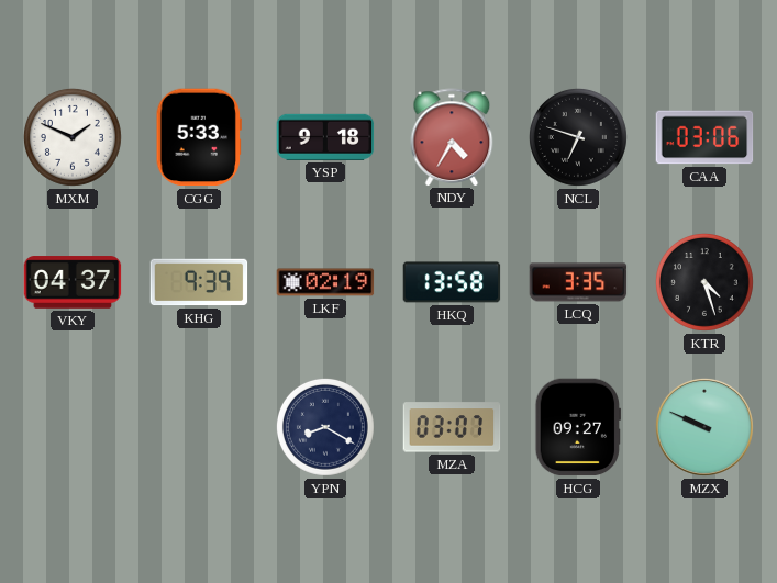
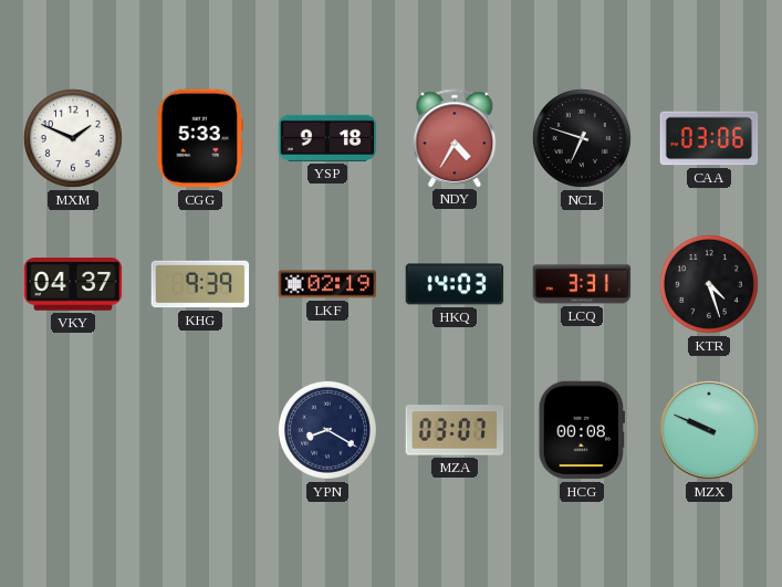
HKQ: 13:58 -> 14:03 (455, 284)
LCQ: 3:35 -> 3:31 (582, 284)
HCG: 09:27 -> 00:08 (582, 430)
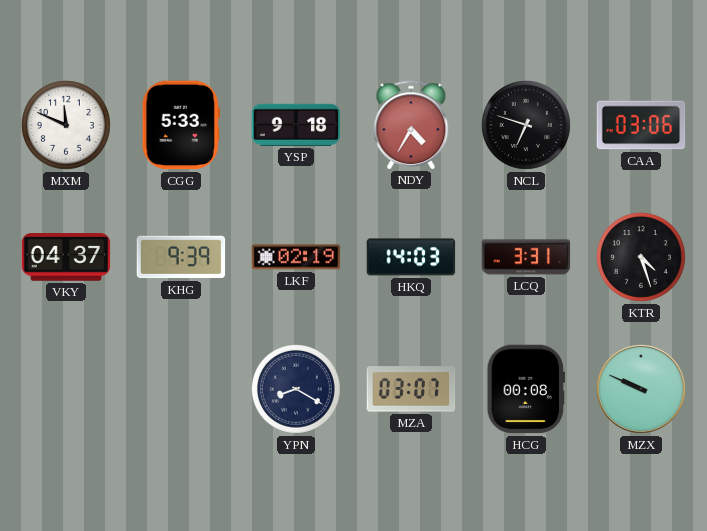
MXM: 1:49 -> 11:49 (66, 125)
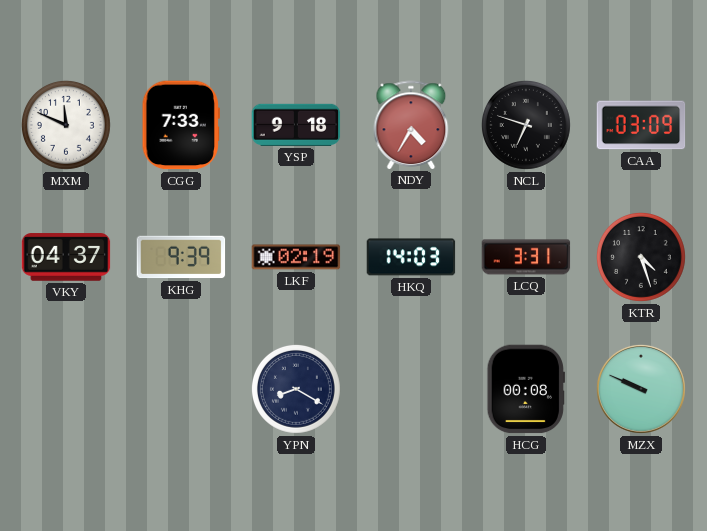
CGG: 5:33 -> 7:33 (181, 125)
CAA: 03:06 -> 03:09 (641, 125)
MZA: 03:07 -> none (411, 389)
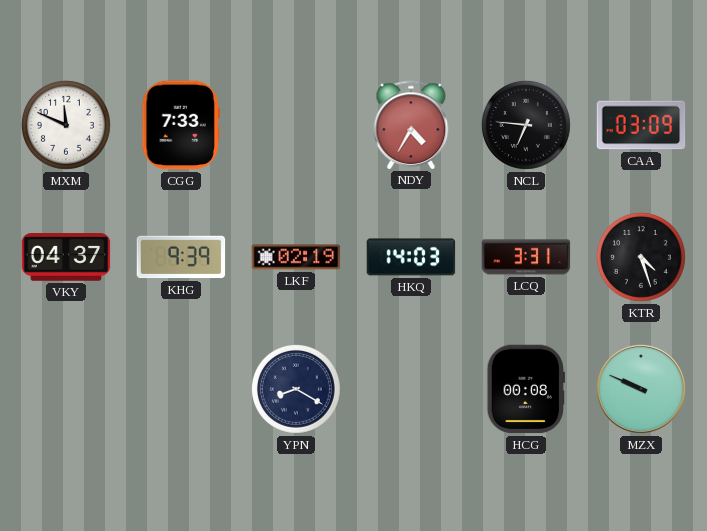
YSP: 9:18 -> none (296, 125)
NCL: 6:48 -> 6:46 (526, 125)
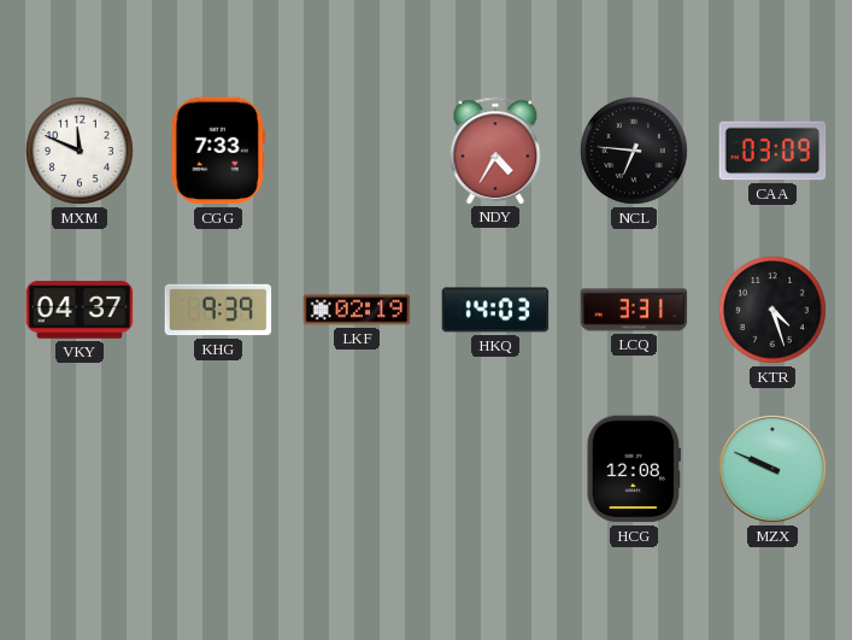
YPN: 8:20 -> none (296, 389)
HCG: 00:08 -> 12:08 (634, 469)
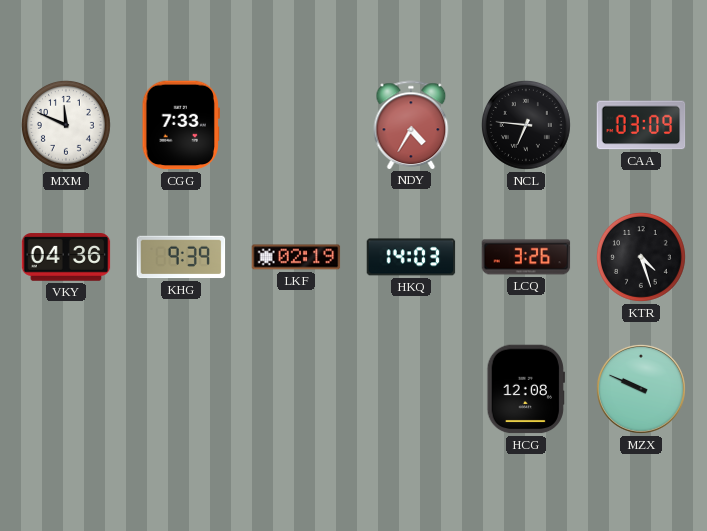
VKY: 04:37 -> 04:36 (66, 257)
LCQ: 3:31 -> 3:26 (526, 257)
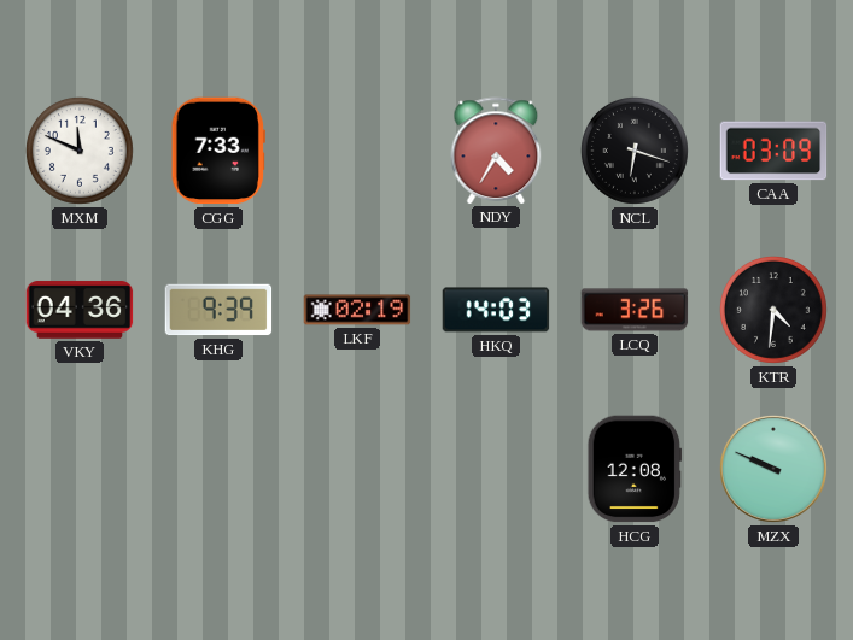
NCL: 6:46 -> 6:18 (635, 151)
KTR: 4:27 -> 4:31 (773, 310)
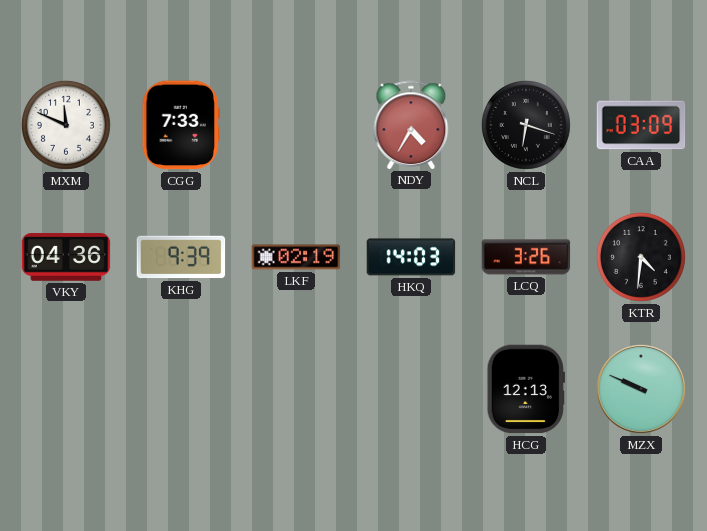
HCG: 12:08 -> 12:13 (526, 389)
